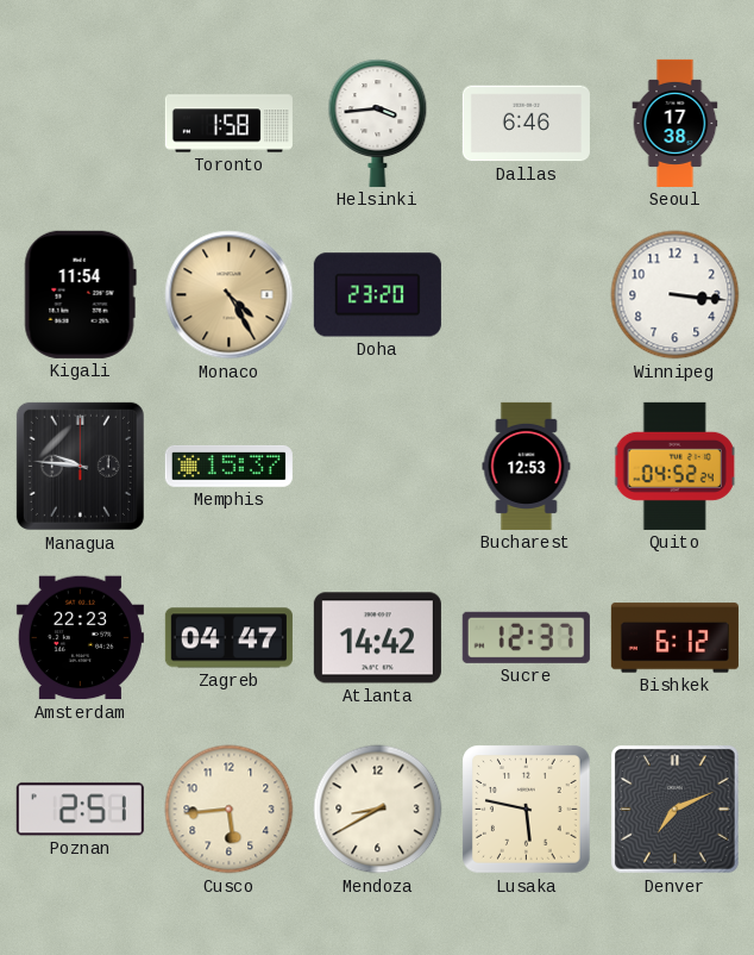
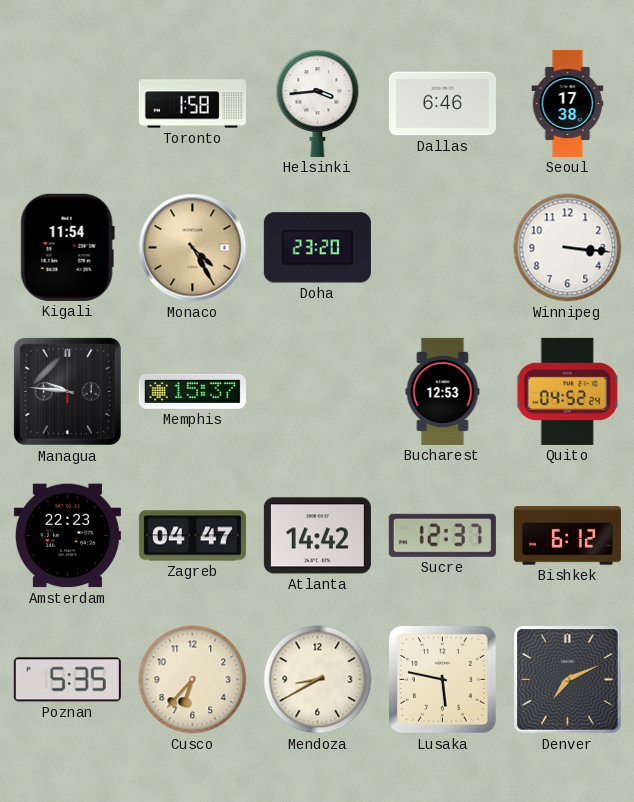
Poznan: 2:51 -> 5:35 (67, 680)
Cusco: 5:44 -> 6:37 (193, 680)
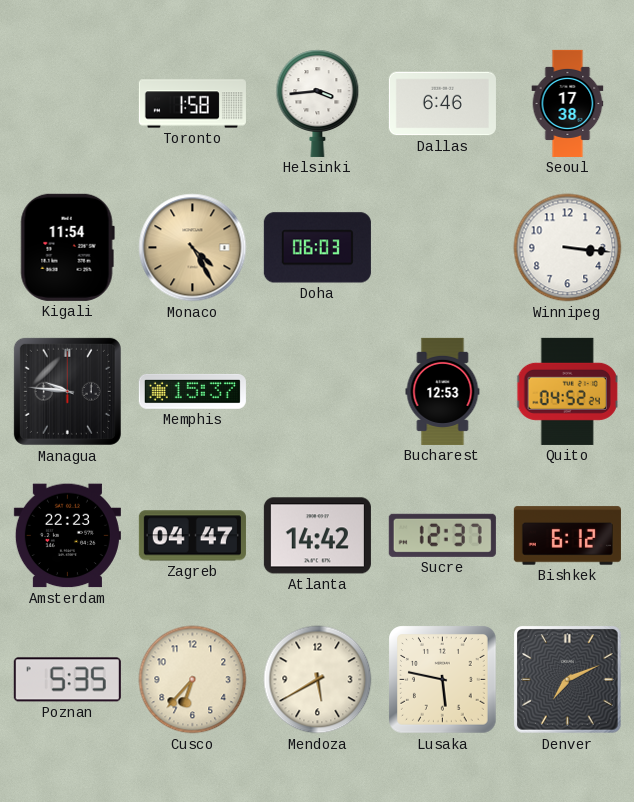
Doha: 23:20 -> 06:03 (317, 248)
Mendoza: 8:40 -> 5:40 (318, 680)
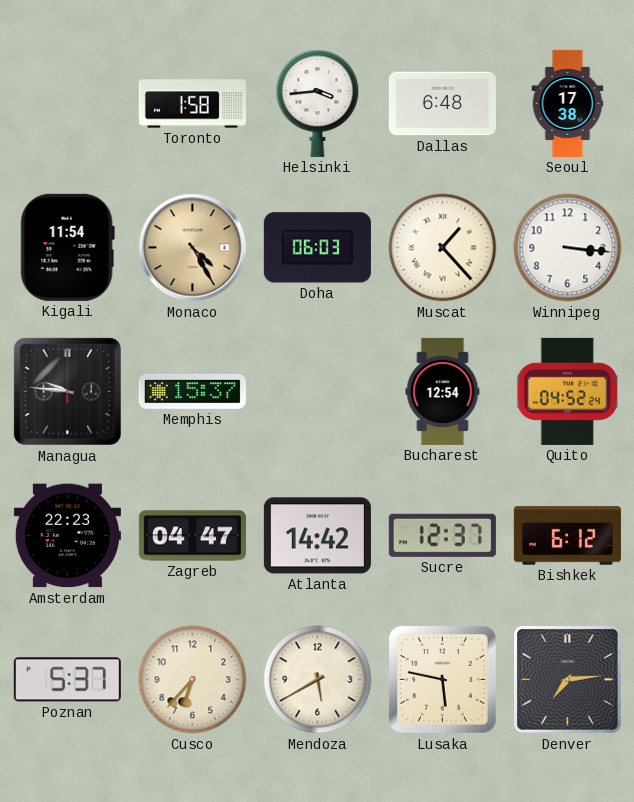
Dallas: 6:46 -> 6:48 (442, 104)
Muscat: none -> 1:23 (443, 248)
Bucharest: 12:53 -> 12:54 (443, 391)
Poznan: 5:35 -> 5:37 (67, 680)
Denver: 7:11 -> 7:14 (568, 680)
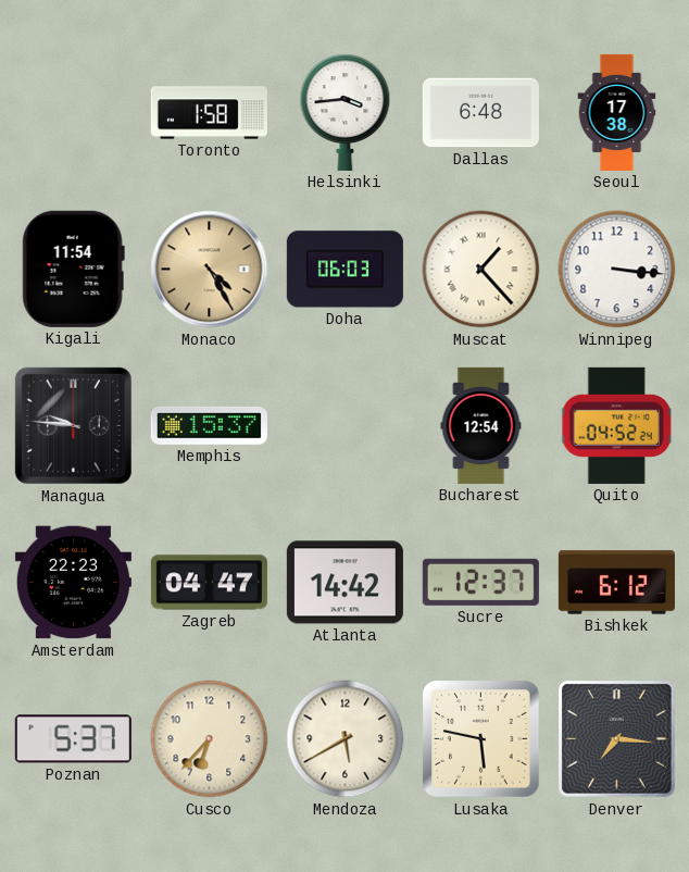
Denver: 7:14 -> 7:16 (617, 739)
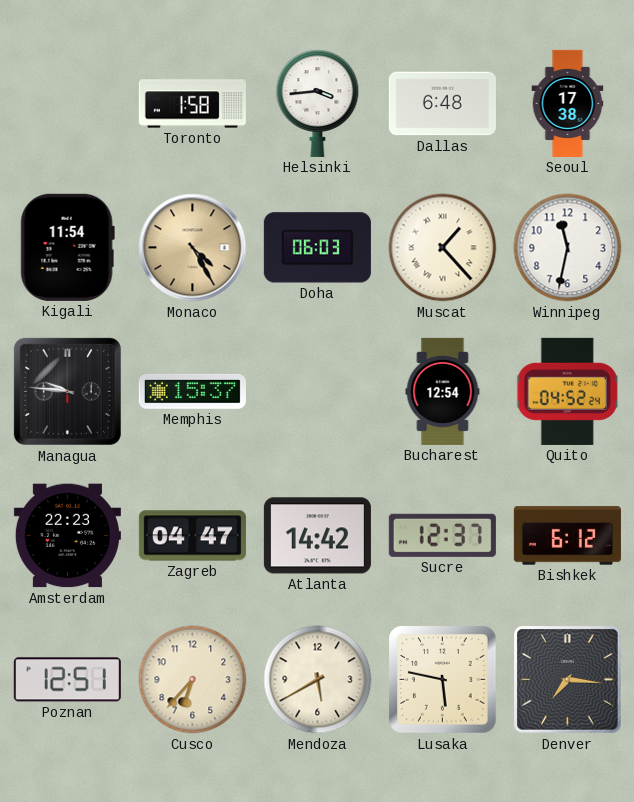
Winnipeg: 3:16 -> 11:32 (568, 248)
Poznan: 5:37 -> 12:51 (67, 680)
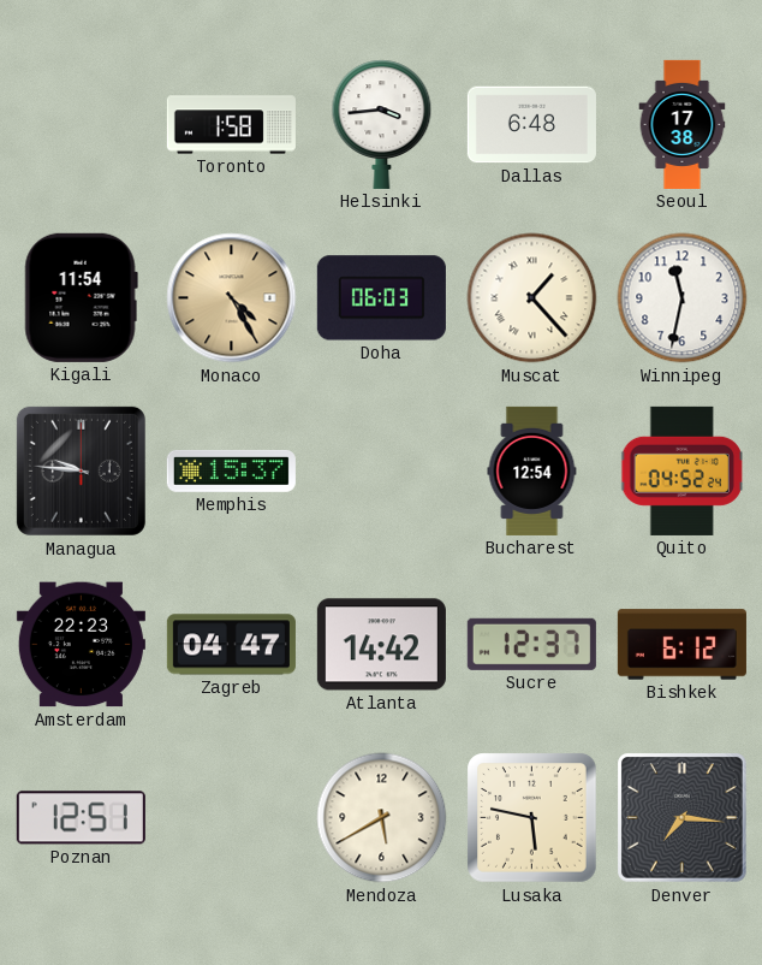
Cusco: 6:37 -> none (193, 680)
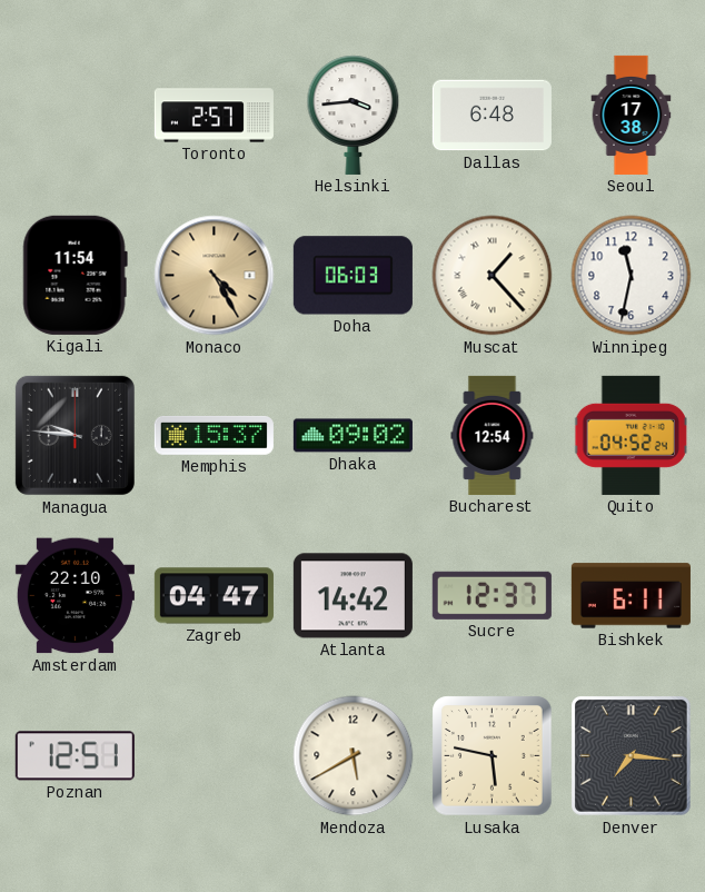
Toronto: 1:58 -> 2:57 (214, 116)
Dhaka: none -> 09:02 (352, 436)
Amsterdam: 22:23 -> 22:10 (75, 596)
Bishkek: 6:12 -> 6:11 (630, 596)
